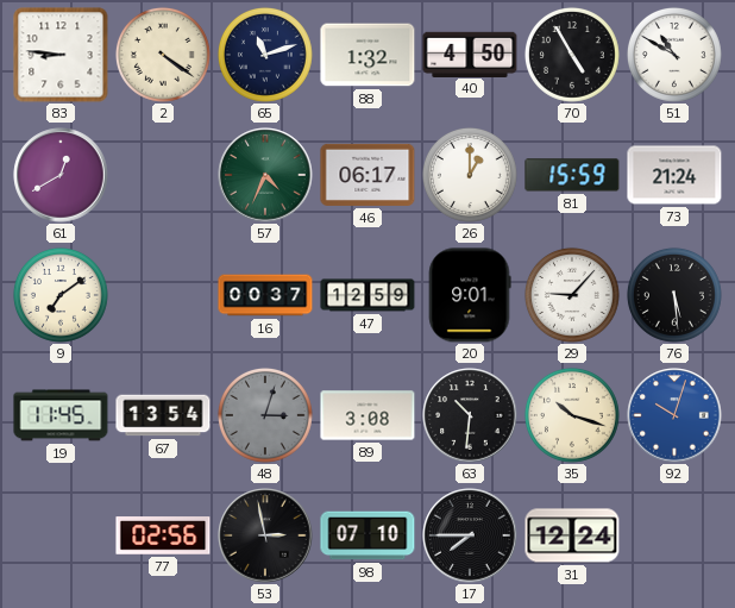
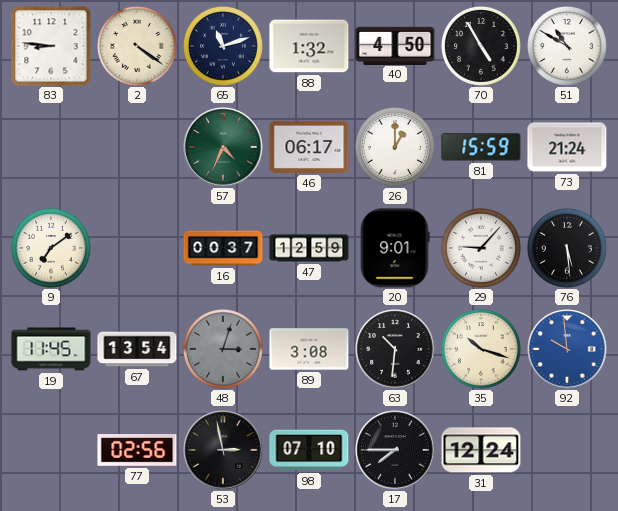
61: 12:40 -> none (61, 175)
92: 10:03 -> 9:59 (567, 349)
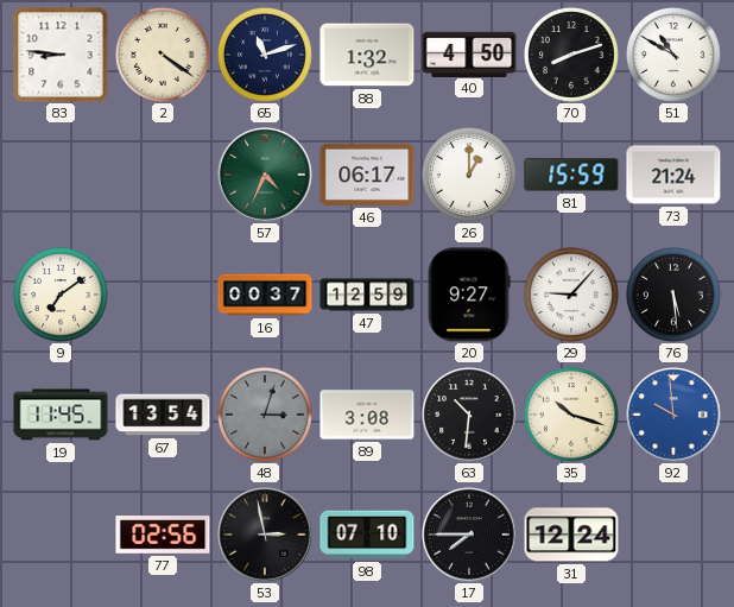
70: 4:55 -> 8:12 (571, 55)
20: 9:01 -> 9:27 (469, 295)
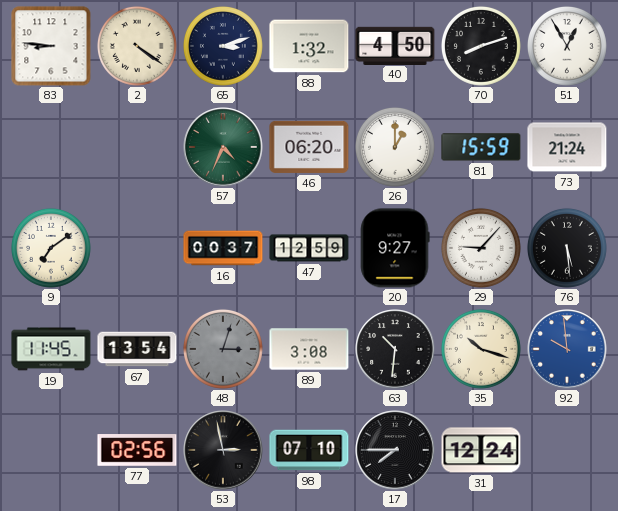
65: 11:12 -> 3:12 (223, 46)
51: 10:50 -> 12:55 (567, 46)
46: 06:17 -> 06:20 (309, 147)
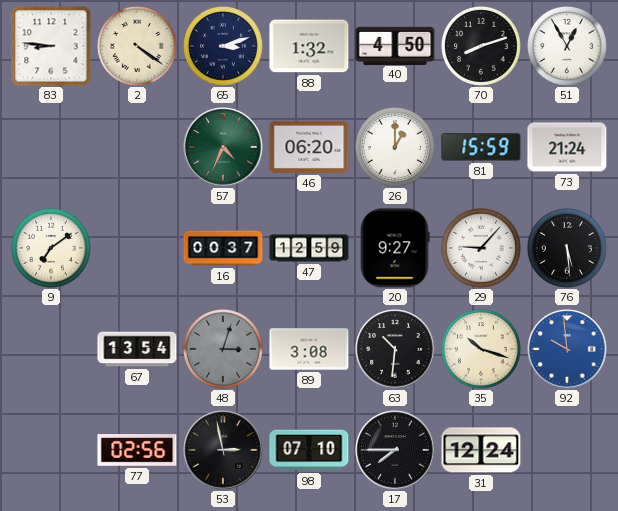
19: 11:45 -> none (51, 349)
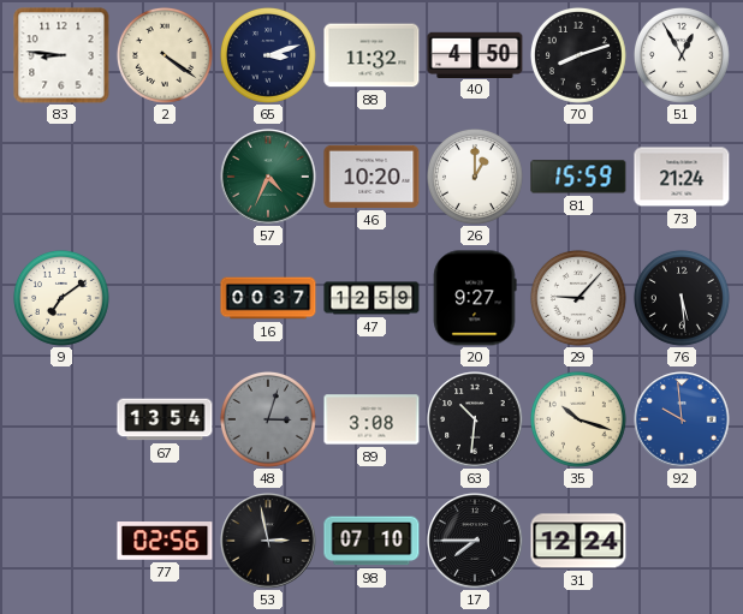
88: 1:32 -> 11:32 (371, 55)
46: 06:20 -> 10:20 (371, 177)
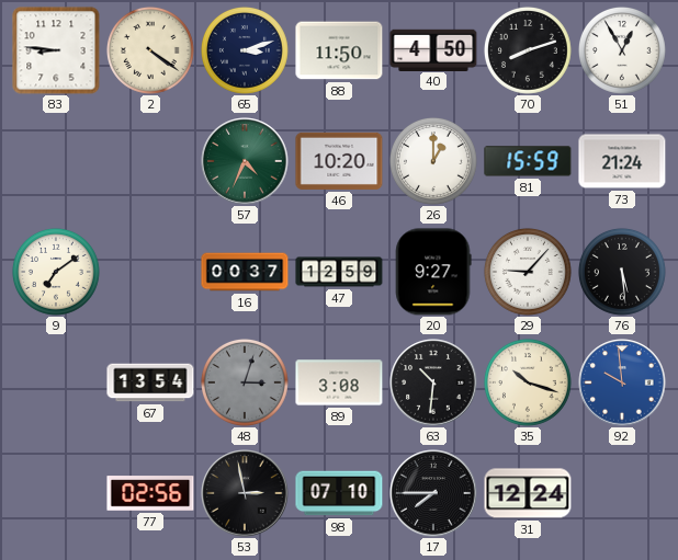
88: 11:32 -> 11:50 (339, 50)
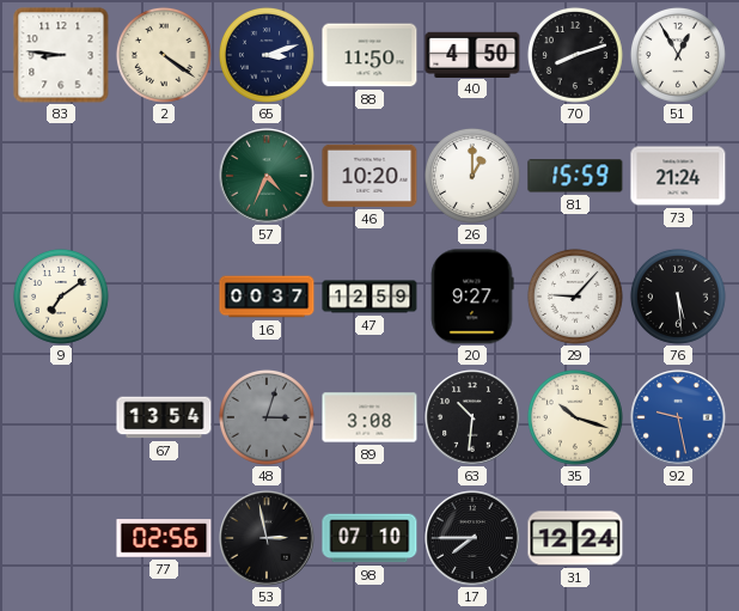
92: 9:59 -> 9:28 (678, 417)
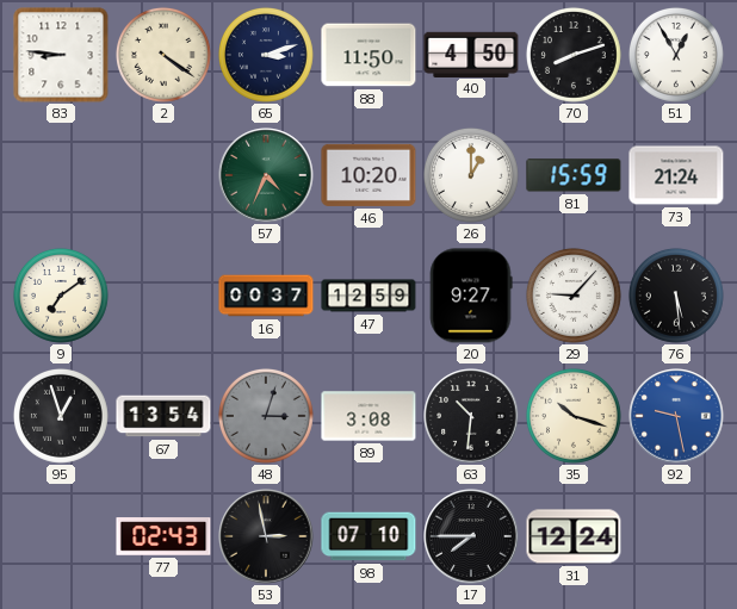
95: none -> 12:57 (61, 416)
77: 02:56 -> 02:43 (163, 536)
